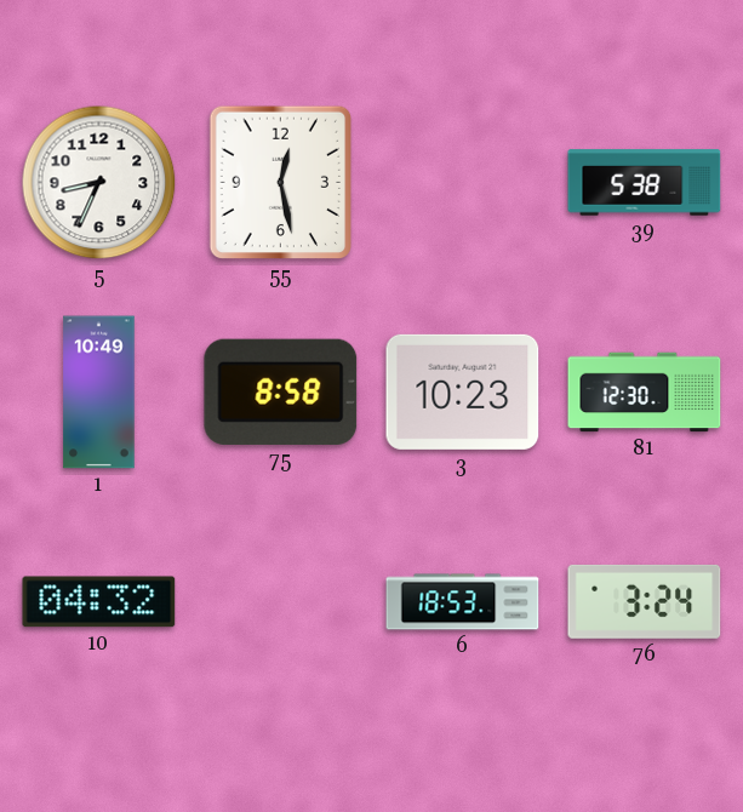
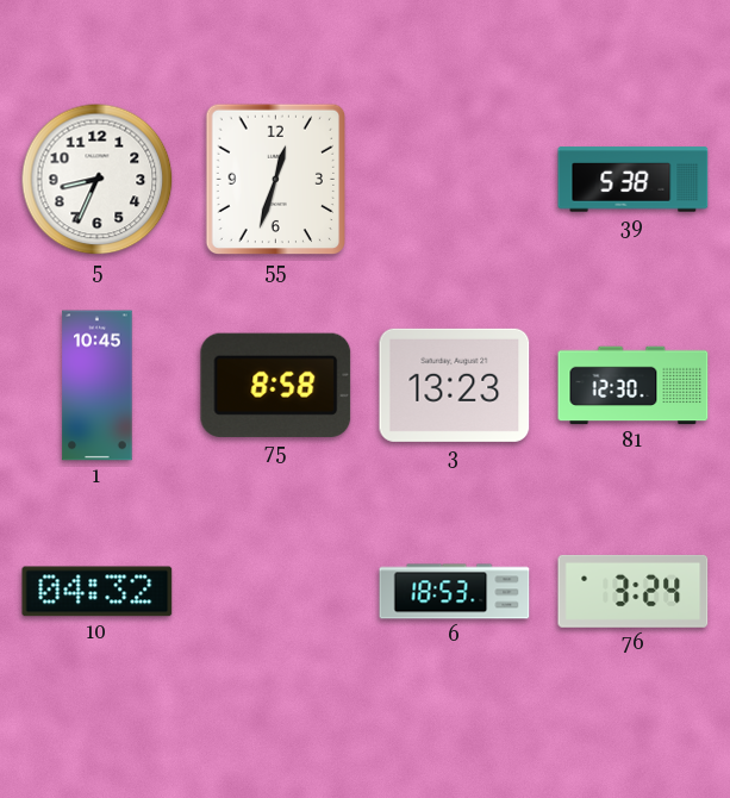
55: 12:28 -> 12:33 (275, 180)
1: 10:49 -> 10:45 (98, 386)
3: 10:23 -> 13:23 (455, 385)
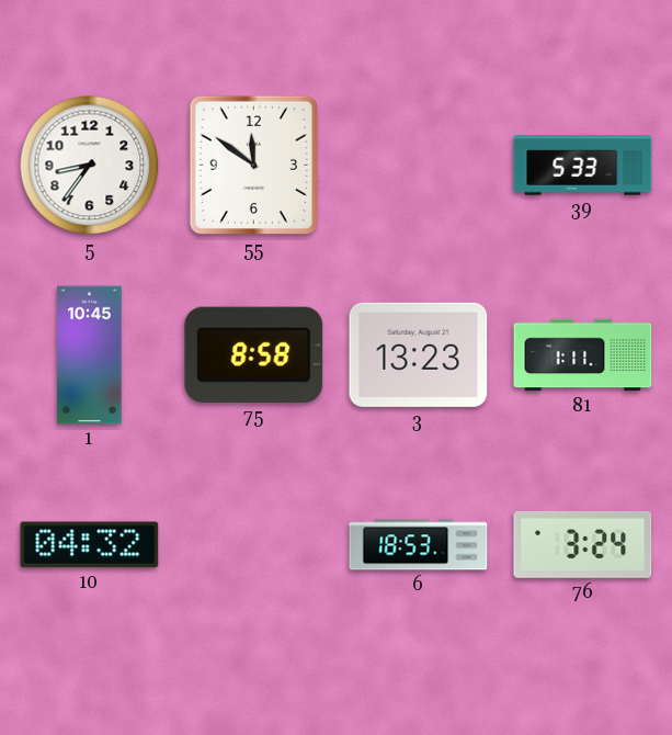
5: 8:34 -> 8:36 (90, 166)
55: 12:33 -> 11:51 (253, 166)
39: 5:38 -> 5:33 (583, 166)
81: 12:30 -> 1:11 (583, 355)
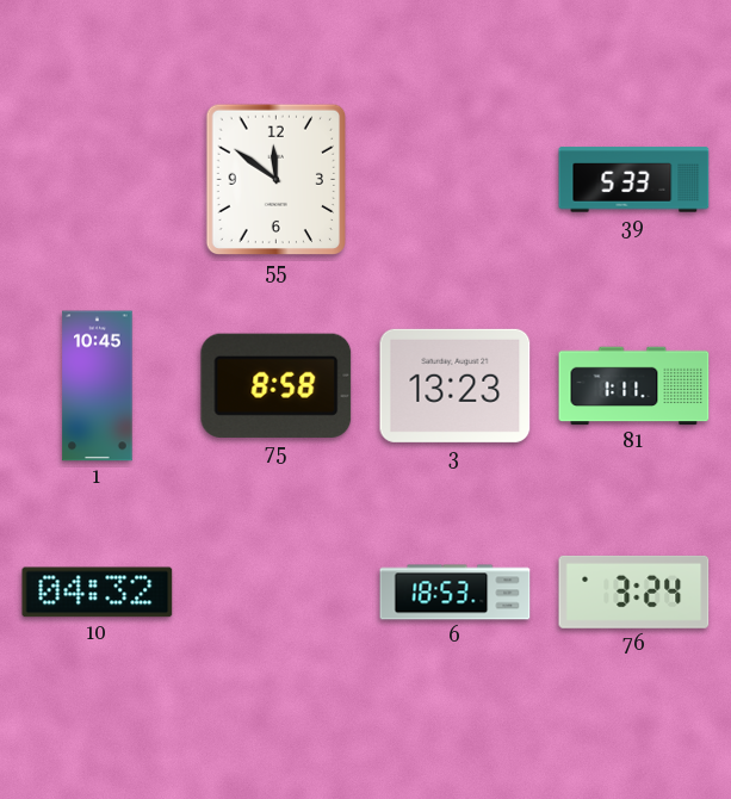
5: 8:36 -> none (90, 166)
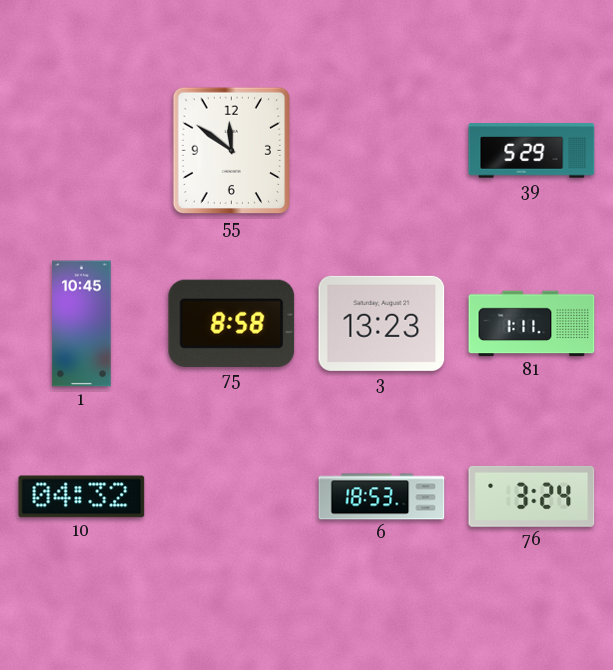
39: 5:33 -> 5:29 (532, 151)
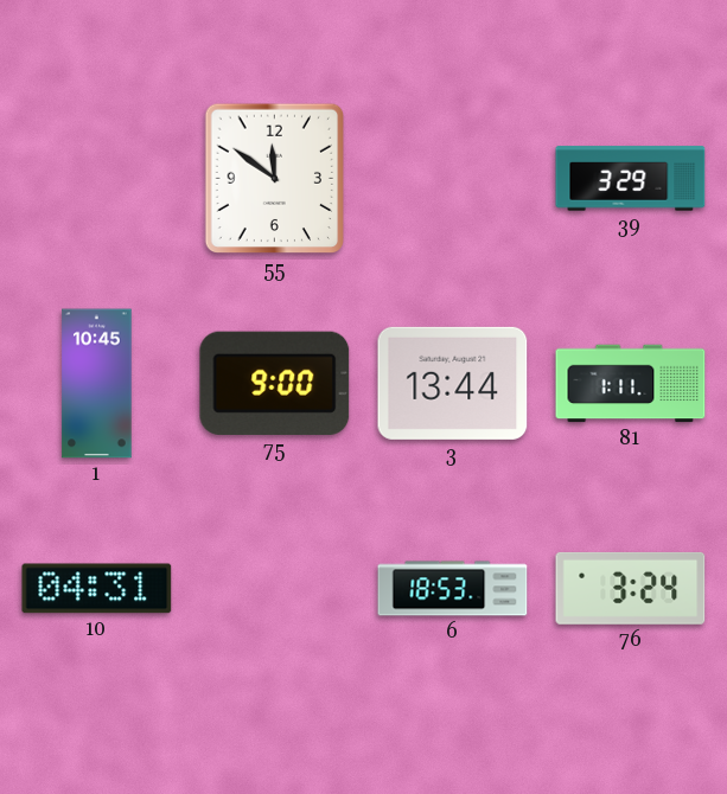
39: 5:29 -> 3:29 (631, 179)
75: 8:58 -> 9:00 (275, 383)
3: 13:23 -> 13:44 (453, 383)
10: 04:32 -> 04:31 (97, 589)
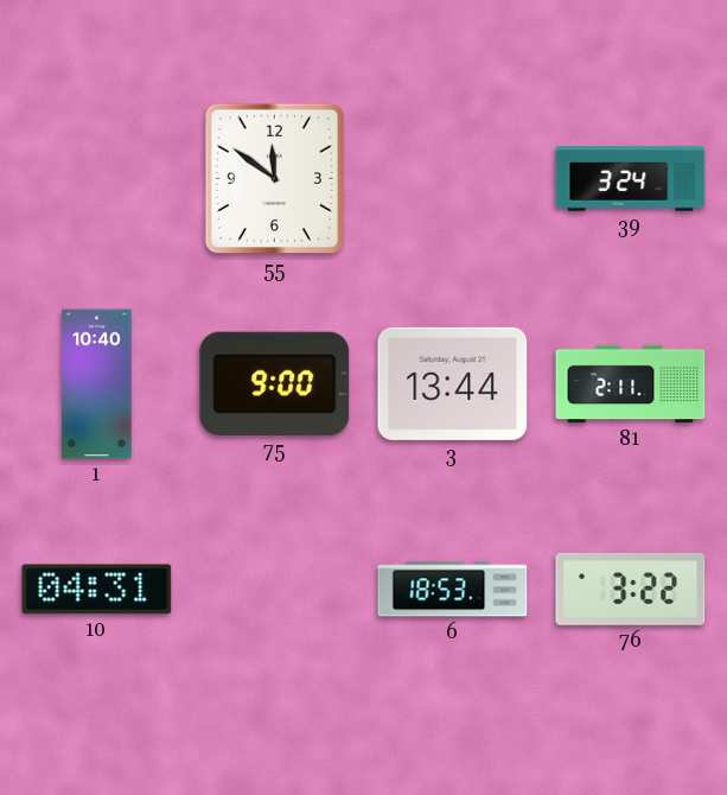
39: 3:29 -> 3:24 (631, 179)
1: 10:45 -> 10:40 (97, 384)
81: 1:11 -> 2:11 (631, 384)
76: 3:24 -> 3:22 (631, 589)
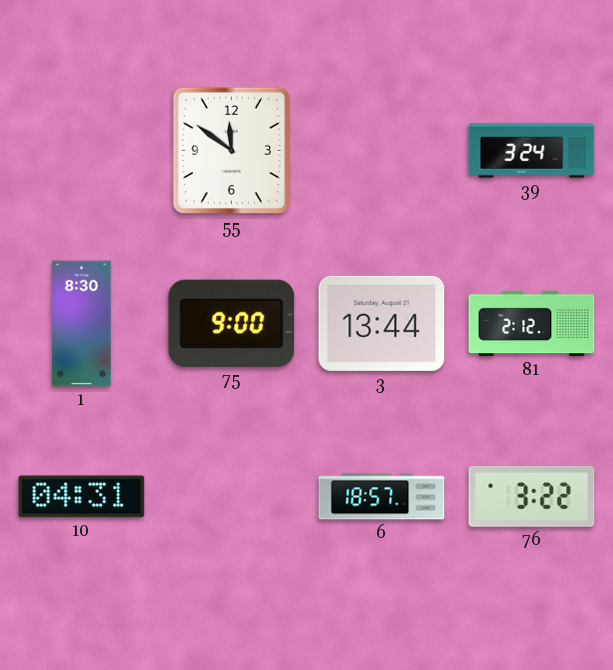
1: 10:40 -> 8:30 (82, 324)
81: 2:11 -> 2:12 (532, 324)
6: 18:53 -> 18:57 (382, 497)
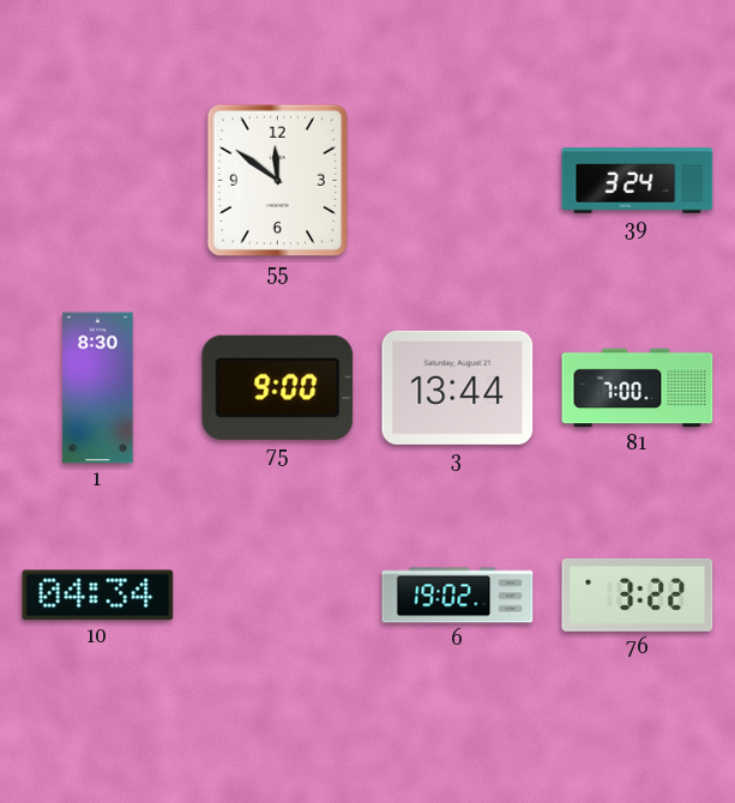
81: 2:12 -> 7:00 (638, 388)
10: 04:31 -> 04:34 (98, 596)
6: 18:57 -> 19:02 (458, 596)
